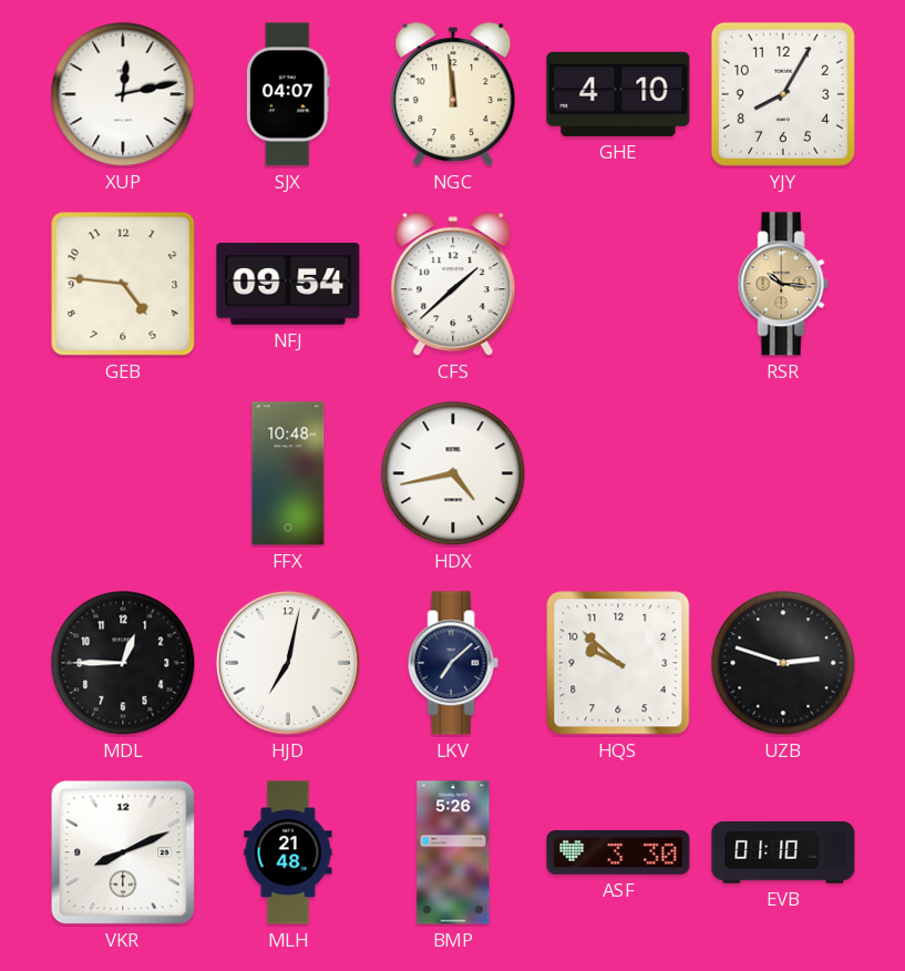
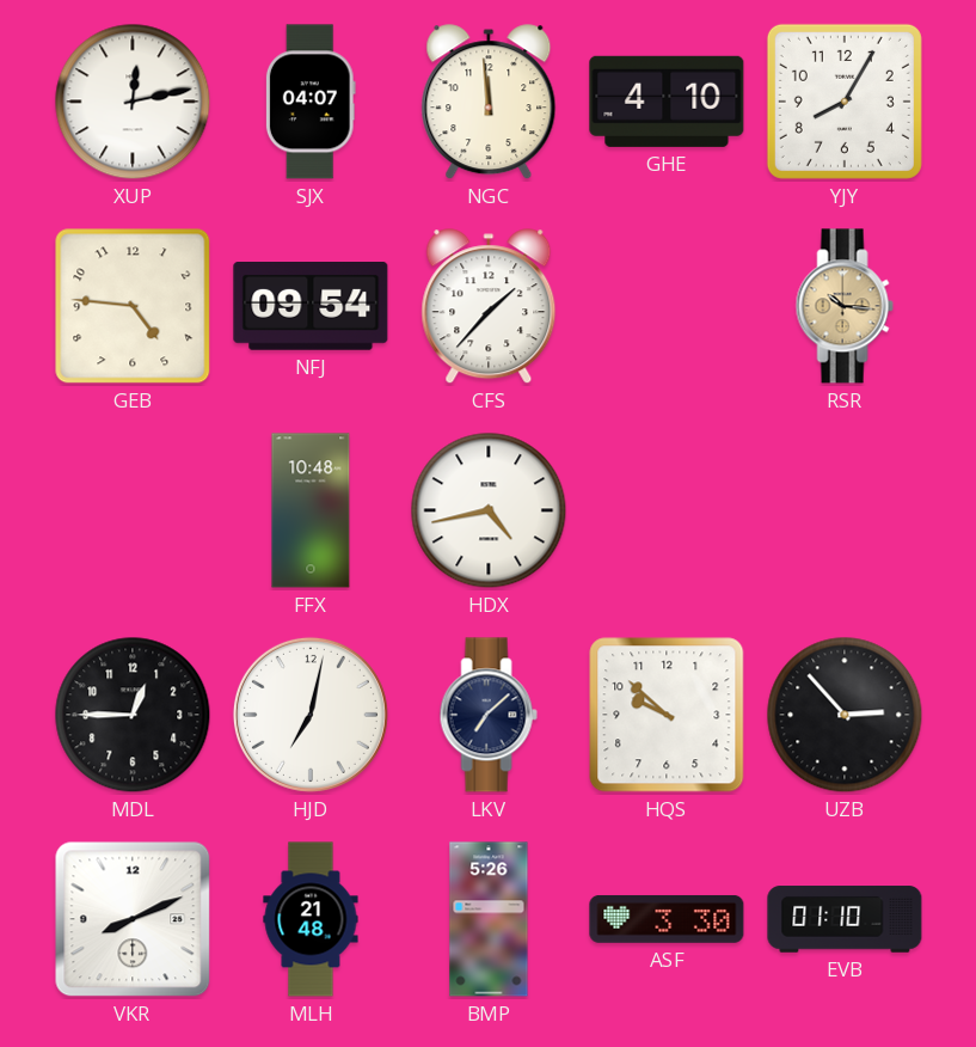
CFS: 1:38 -> 1:37 (489, 307)
UZB: 2:48 -> 2:53 (845, 715)
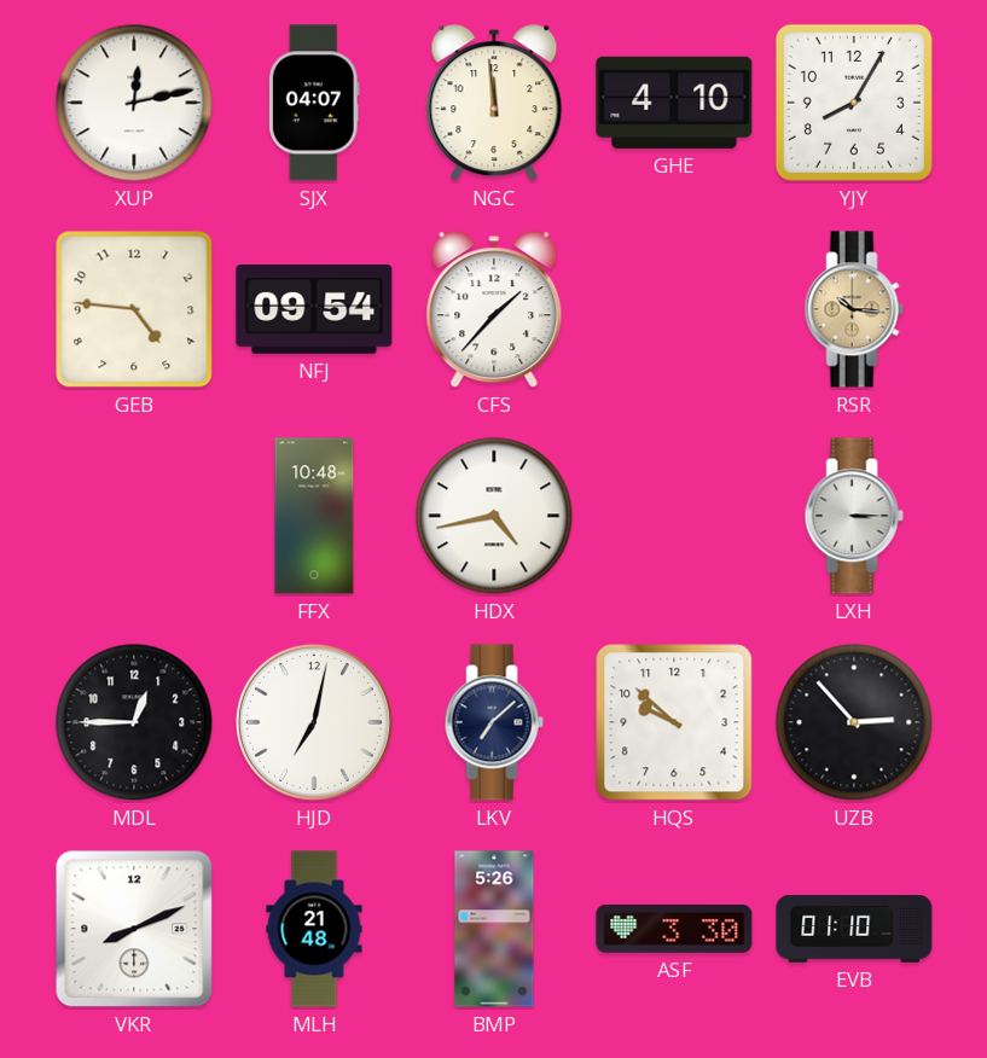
LXH: none -> 3:15 (854, 516)
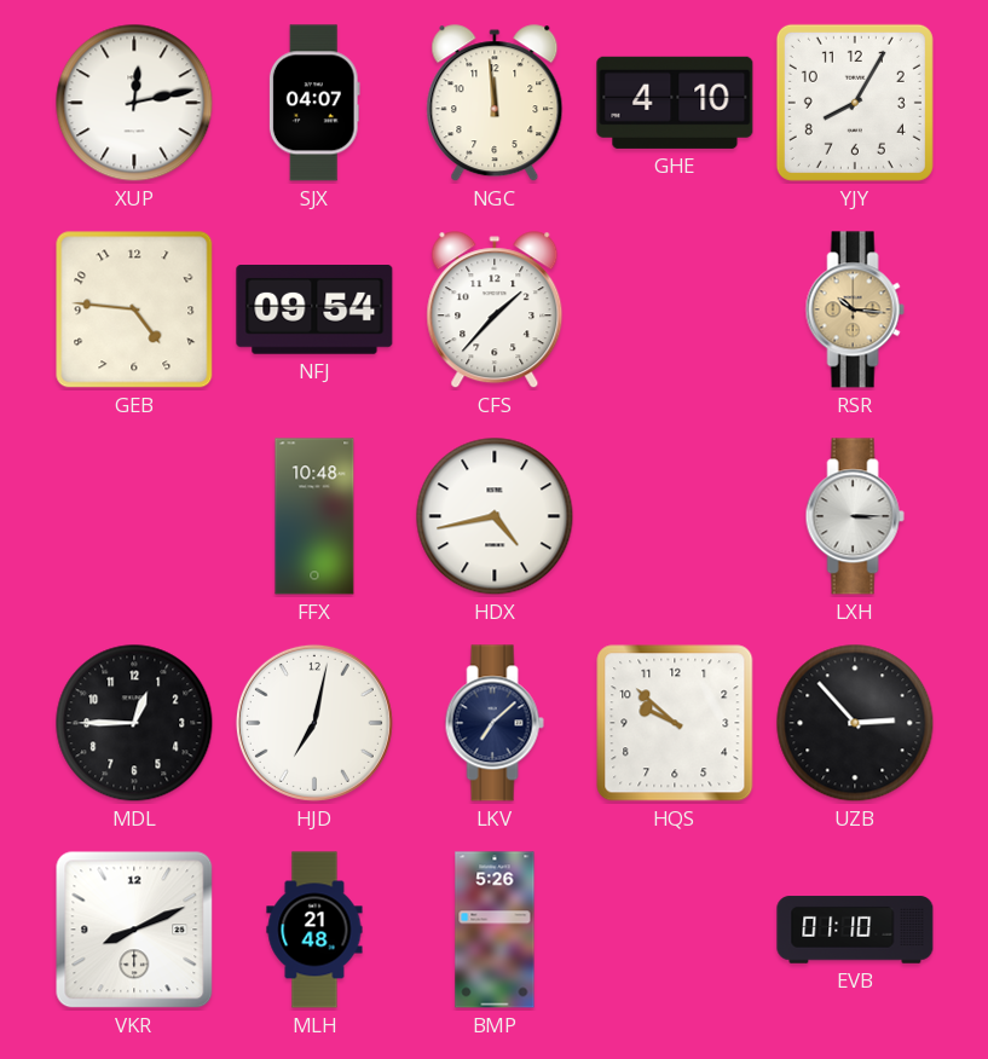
ASF: 3:30 -> none (674, 929)
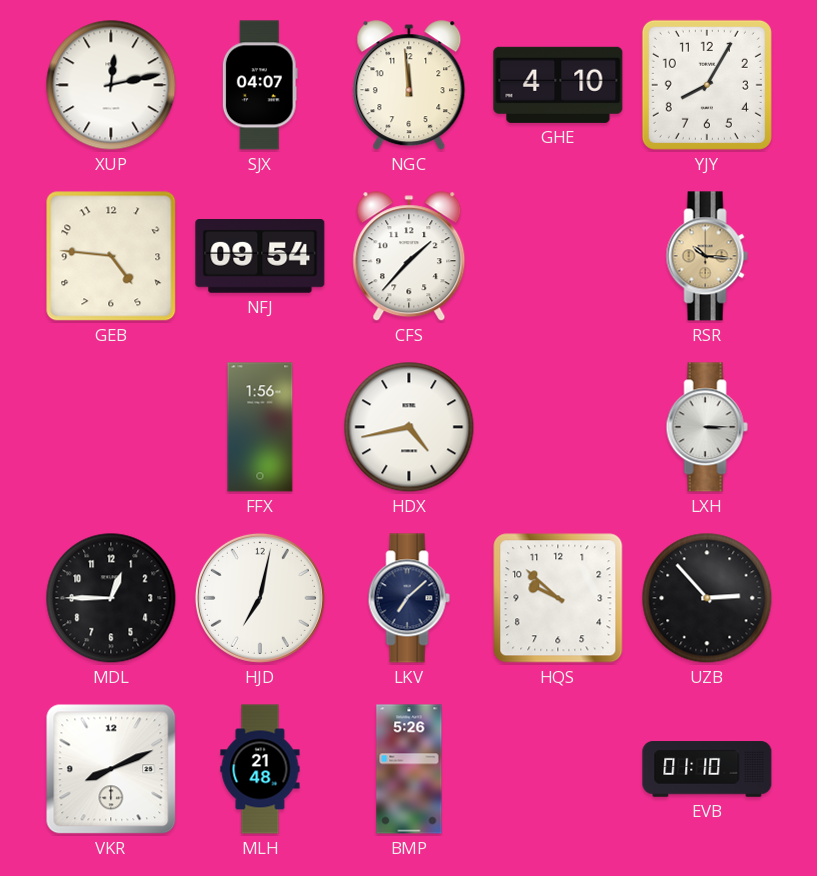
FFX: 10:48 -> 1:56 (260, 427)
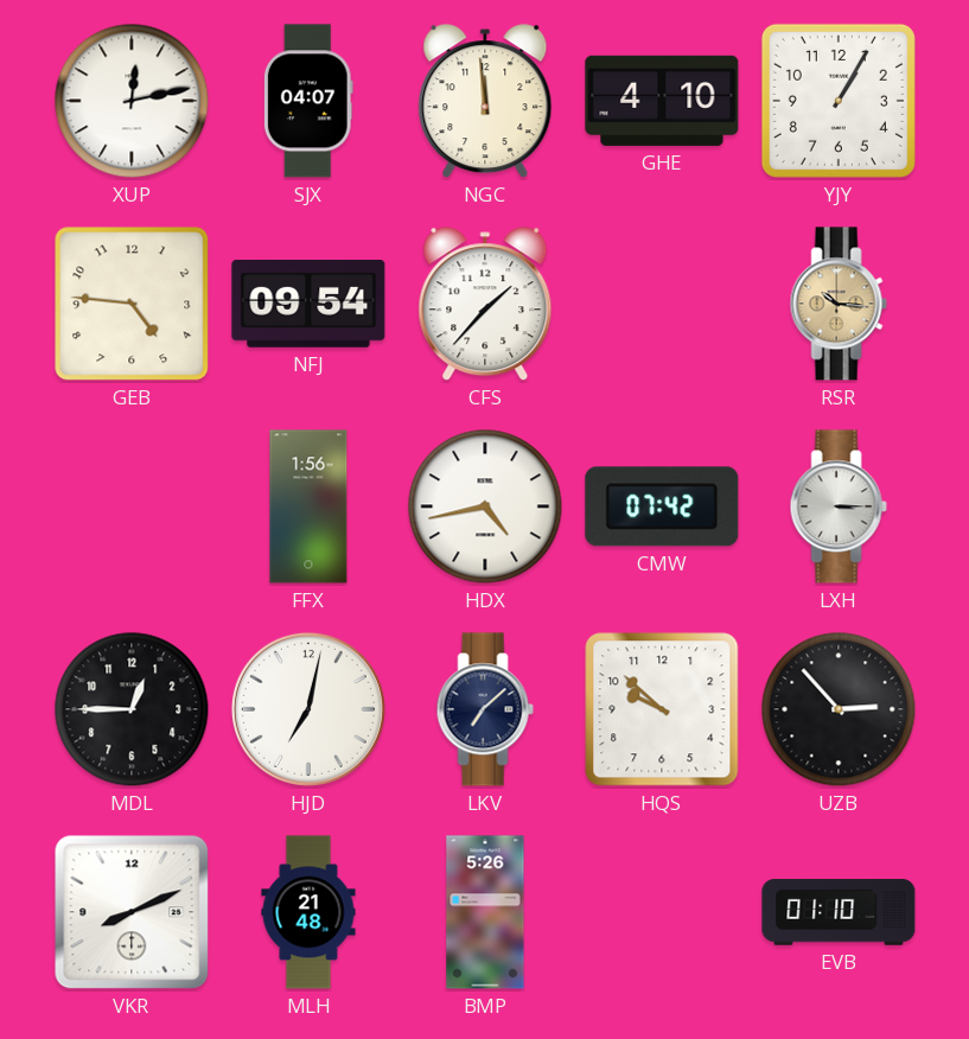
YJY: 8:05 -> 1:05 (839, 101)
CMW: none -> 07:42 (662, 506)
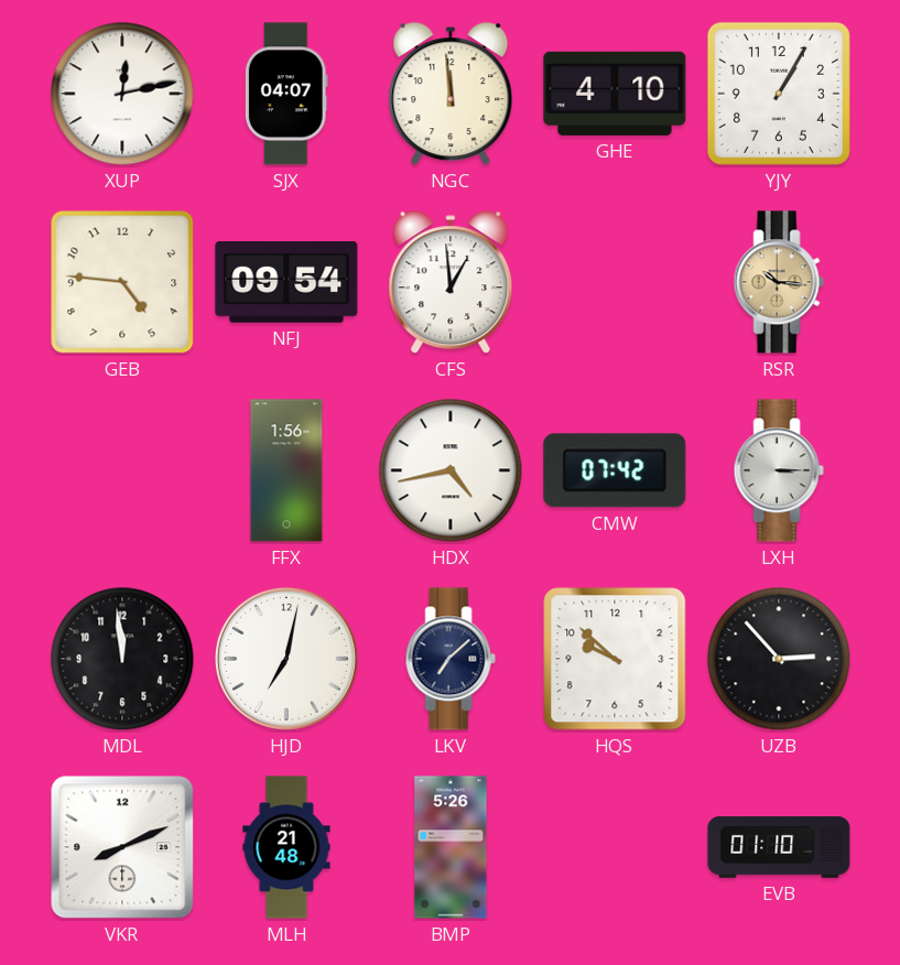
CFS: 1:37 -> 12:59 (451, 283)
MDL: 12:45 -> 11:59 (122, 659)
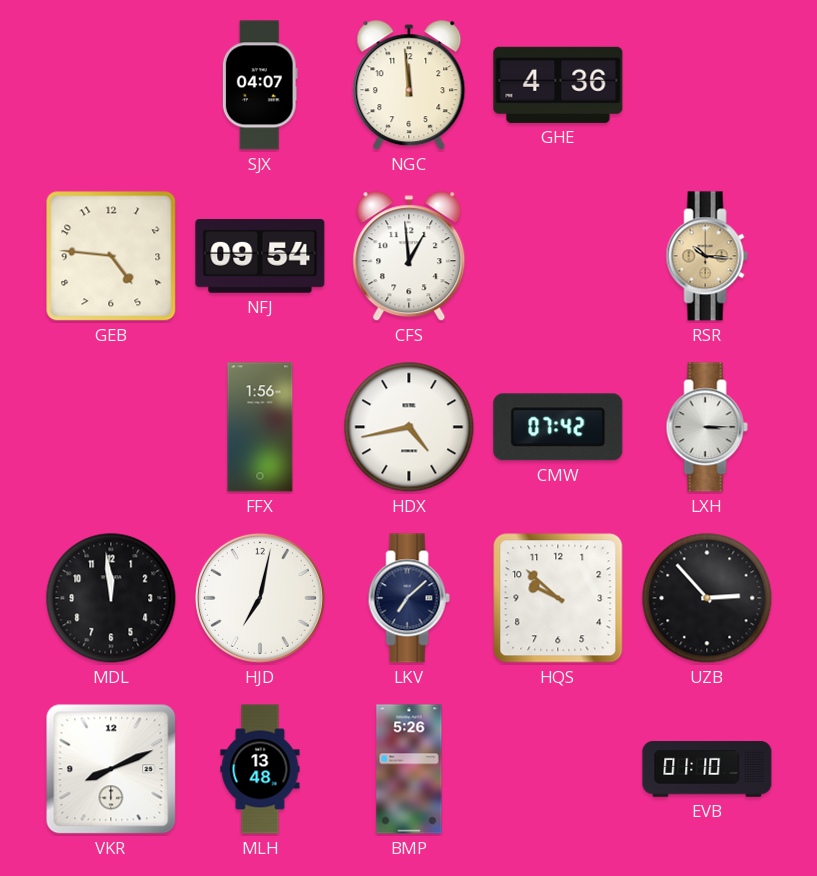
XUP: 12:13 -> none (122, 94)
GHE: 4:10 -> 4:36 (558, 85)
YJY: 1:05 -> none (779, 94)
MLH: 21:48 -> 13:48 (260, 769)
